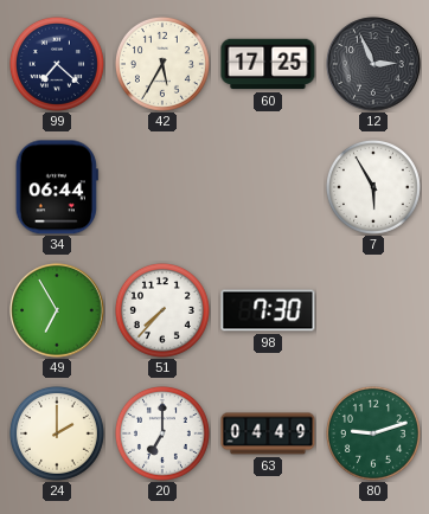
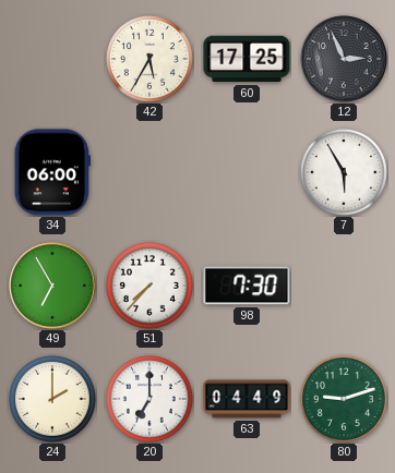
99: 7:22 -> none (57, 64)
34: 06:44 -> 06:00 (52, 172)
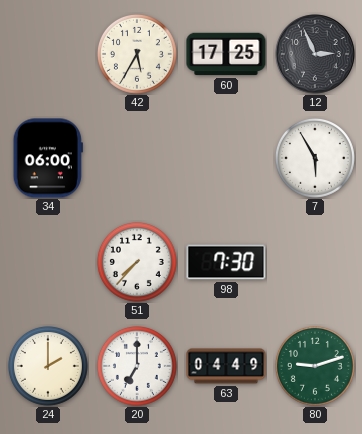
49: 6:55 -> none (52, 286)
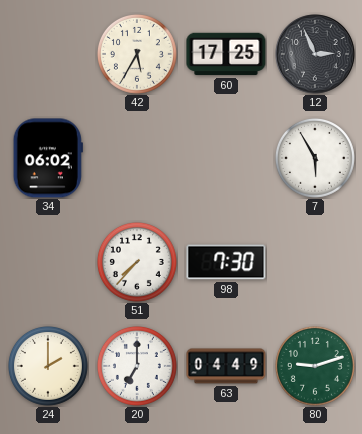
34: 06:00 -> 06:02 (48, 158)
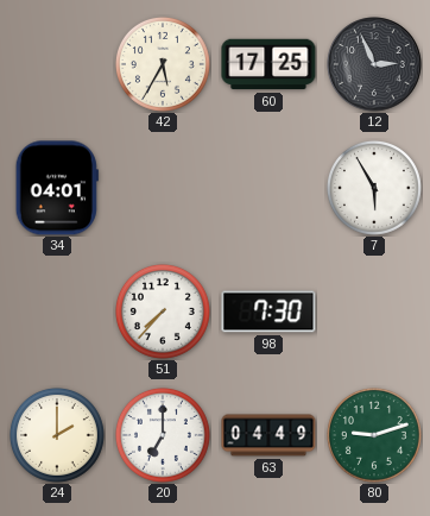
34: 06:02 -> 04:01 (57, 188)
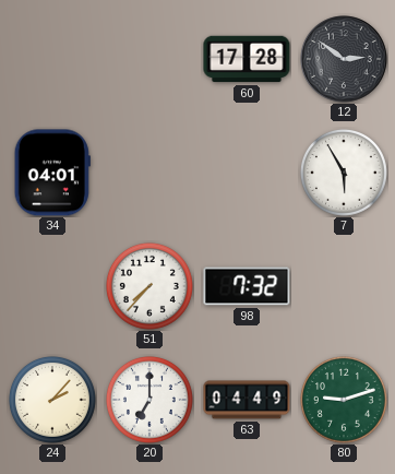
42: 5:35 -> none (163, 64)
60: 17:25 -> 17:28 (247, 59)
12: 2:56 -> 2:51 (344, 59)
98: 7:30 -> 7:32 (247, 286)
24: 2:00 -> 2:07 (52, 400)
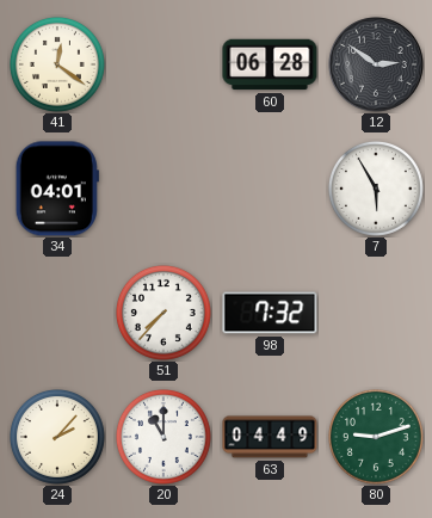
41: none -> 12:21 (57, 64)
60: 17:28 -> 06:28 (270, 64)
20: 7:00 -> 11:00 (163, 437)
